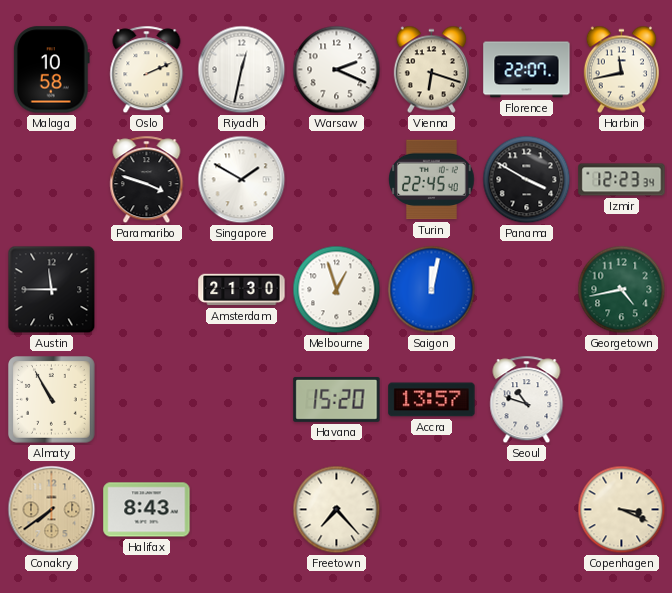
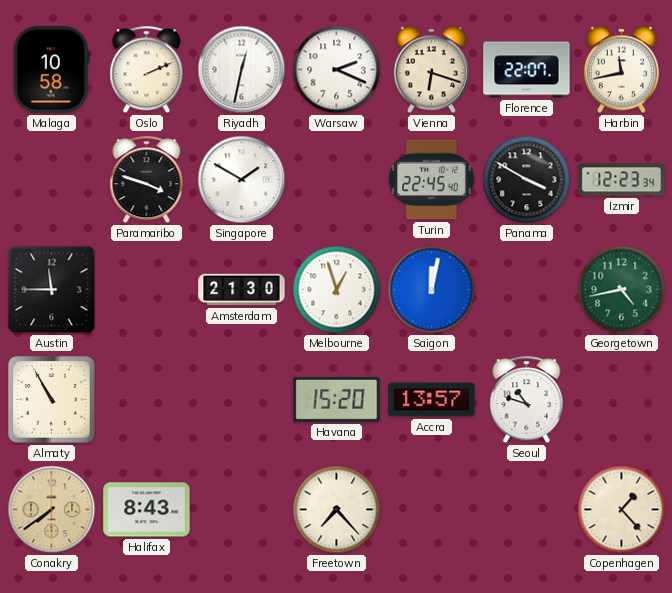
Copenhagen: 3:19 -> 1:23 (622, 510)
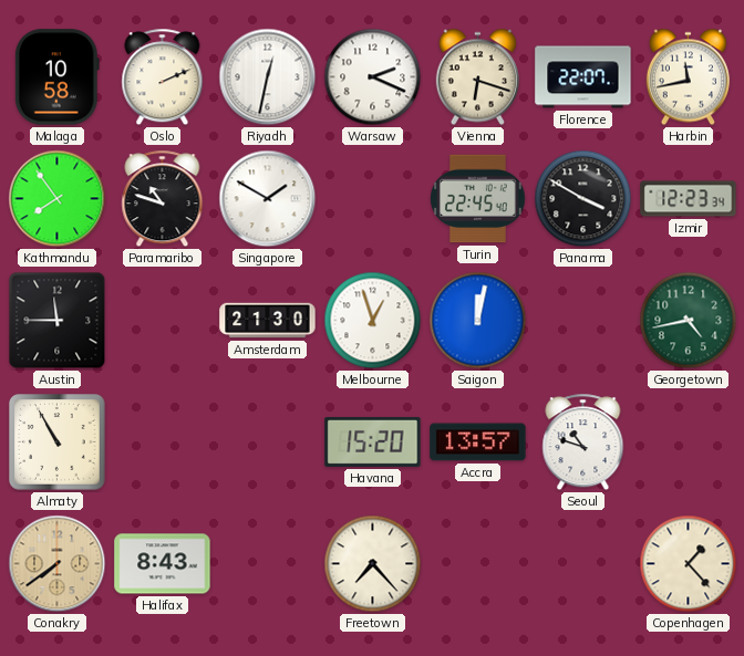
Kathmandu: none -> 7:54 (58, 199)
Paramaribo: 3:48 -> 10:48 (163, 199)
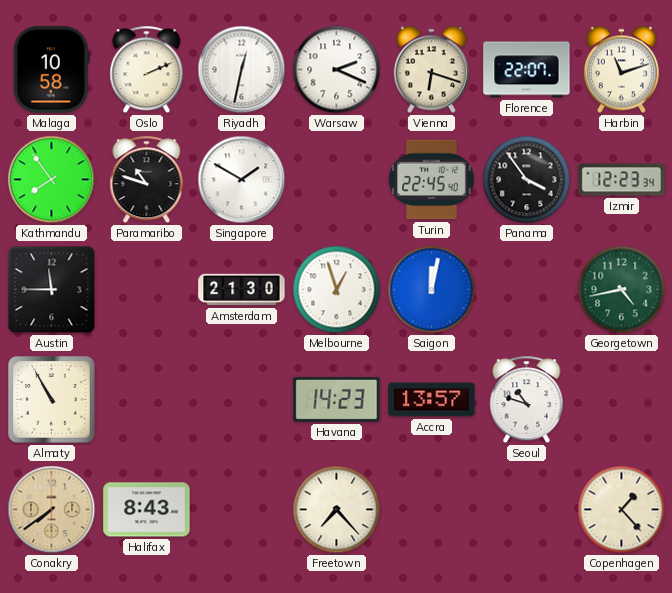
Harbin: 11:43 -> 11:12 (621, 70)
Panama: 3:50 -> 3:54 (527, 180)
Havana: 15:20 -> 14:23 (337, 399)
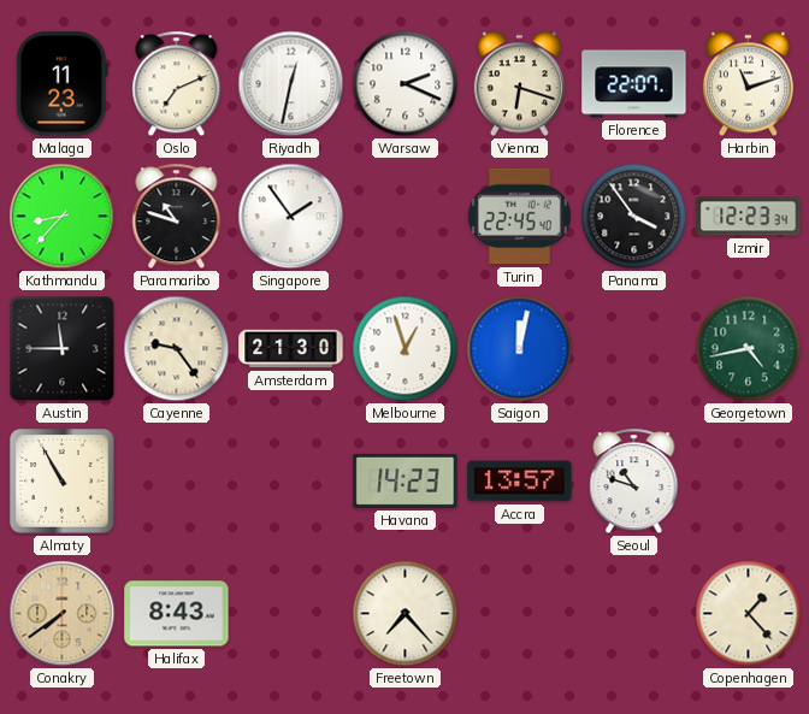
Malaga: 10:58 -> 11:23 (61, 84)
Oslo: 2:11 -> 7:11 (177, 84)
Kathmandu: 7:54 -> 8:37 (63, 217)
Singapore: 1:50 -> 1:54 (291, 217)
Cayenne: none -> 9:24 (177, 349)
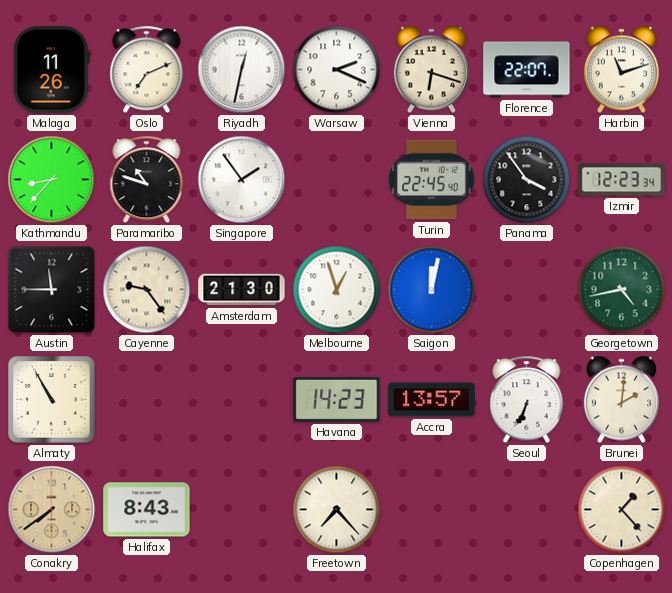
Malaga: 11:23 -> 11:26 (51, 70)
Seoul: 10:48 -> 6:34 (527, 400)
Brunei: none -> 2:01 (621, 400)
